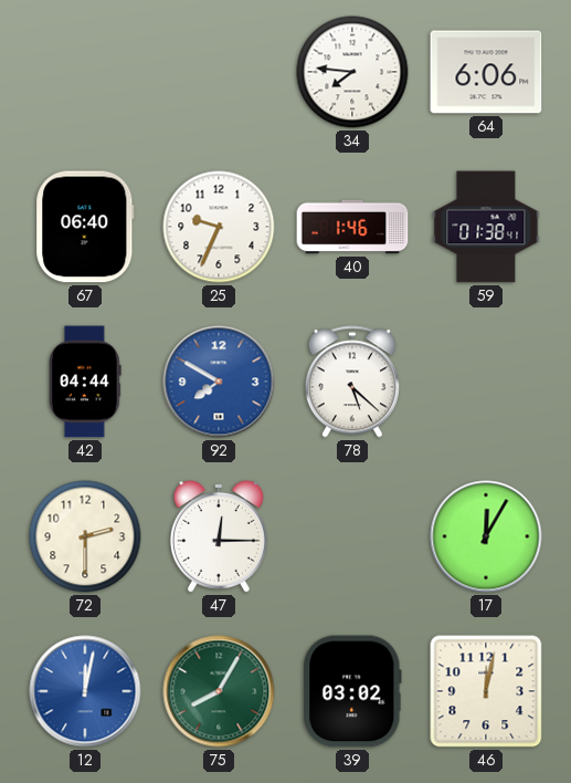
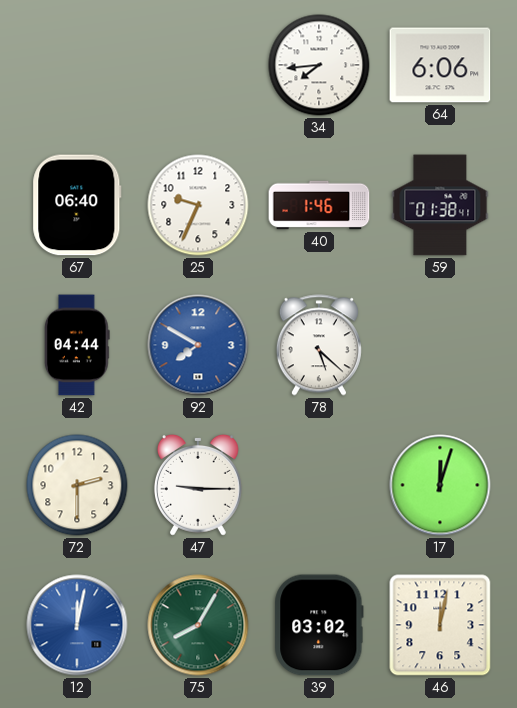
34: 7:46 -> 7:44 (319, 65)
47: 12:15 -> 9:15 (198, 485)
17: 12:05 -> 12:03 (440, 485)
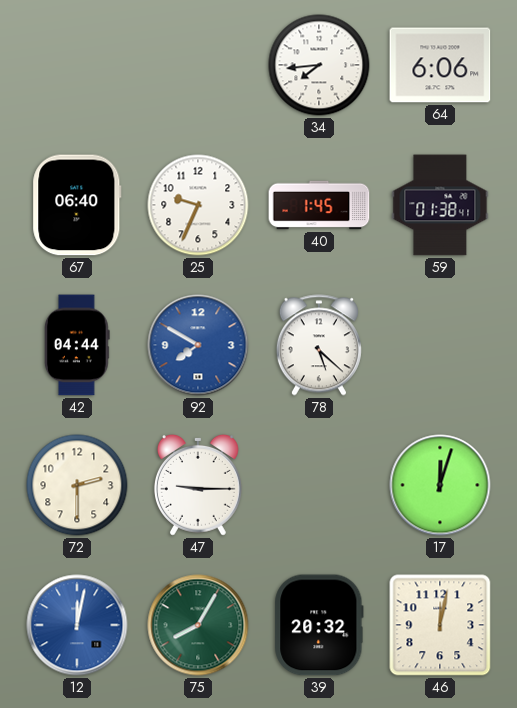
40: 1:46 -> 1:45 (319, 205)
39: 03:02 -> 20:32 (319, 625)
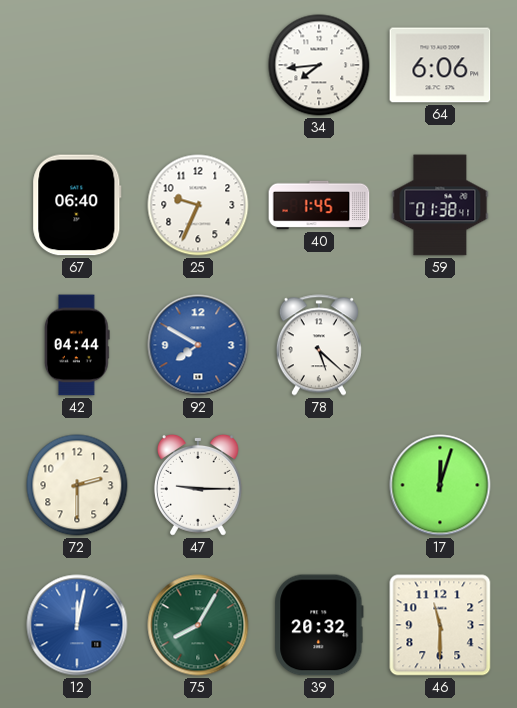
46: 12:02 -> 11:30 (440, 625)
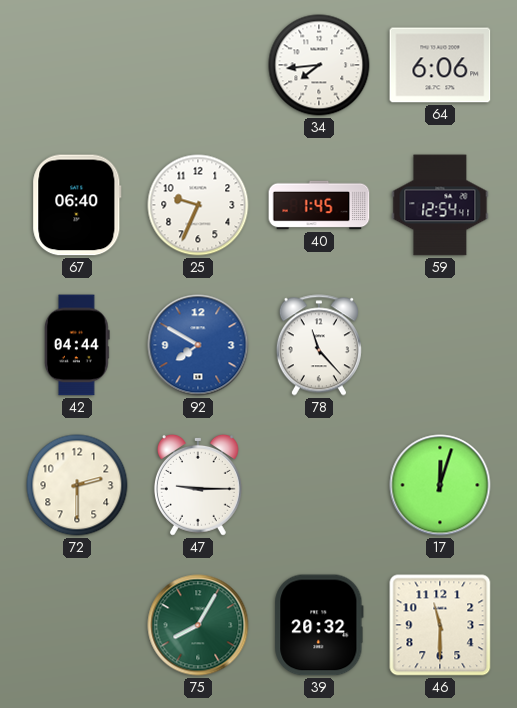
59: 01:38 -> 12:54 (440, 205)
78: 5:22 -> 11:23 (319, 345)
12: 12:02 -> none (77, 625)
